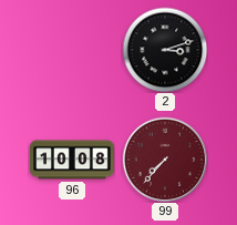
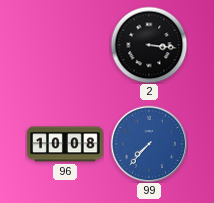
2: 3:12 -> 3:16 (149, 45)
99 dial: burgundy -> blue (149, 144)
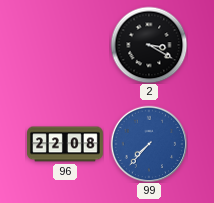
2: 3:16 -> 3:20 (149, 45)
96: 10:08 -> 22:08 (65, 144)
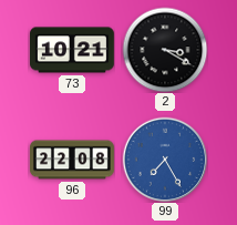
73: none -> 10:21 (73, 50)
99: 7:37 -> 7:25 (165, 160)
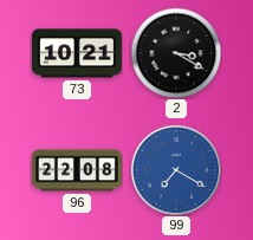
99: 7:25 -> 7:20 (176, 170)
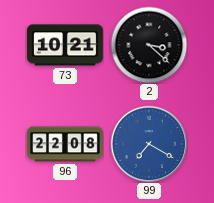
2: 3:20 -> 3:22 (149, 45)
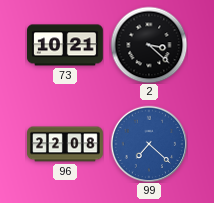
99: 7:20 -> 7:22 (149, 144)
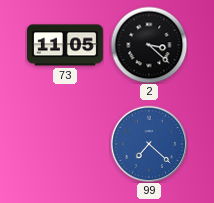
73: 10:21 -> 11:05 (66, 45)
96: 22:08 -> none (65, 144)
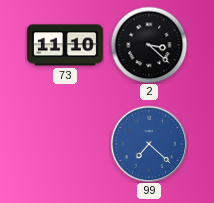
73: 11:05 -> 11:10 (66, 45)
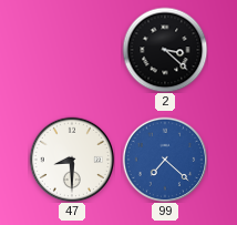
73: 11:10 -> none (66, 45)
47: none -> 8:30 (72, 160)
